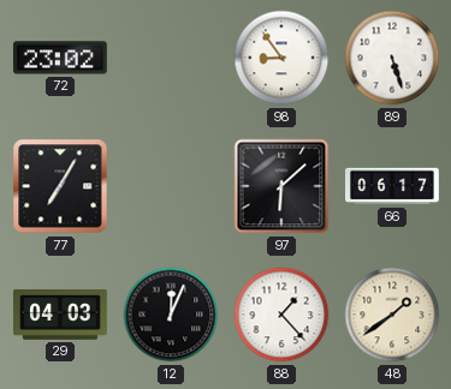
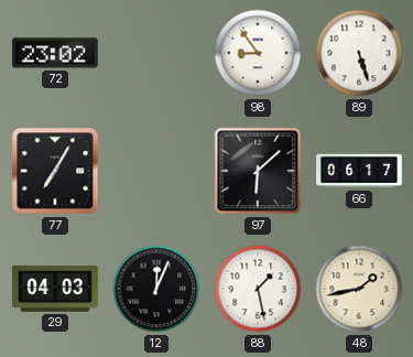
88: 1:23 -> 1:28 (258, 289)
48: 1:39 -> 1:43 (359, 289)
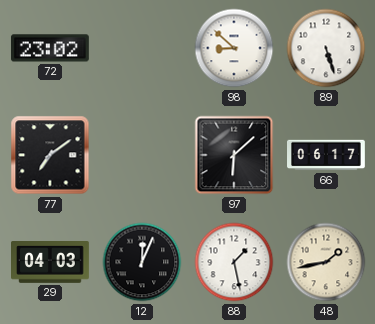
98: 8:54 -> 8:52 (234, 48)
77: 7:05 -> 7:09 (50, 155)
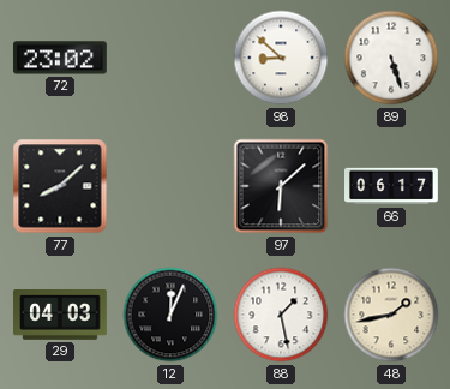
77: 7:09 -> 8:08 (60, 186)
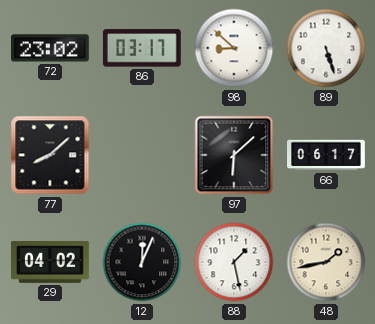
86: none -> 03:17 (142, 48)
29: 04:03 -> 04:02 (51, 263)
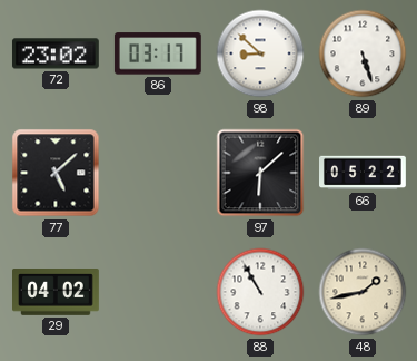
77: 8:08 -> 5:08 (56, 173)
66: 06:17 -> 05:22 (364, 173)
12: 12:04 -> none (142, 262)
88: 1:28 -> 10:55 (260, 292)
